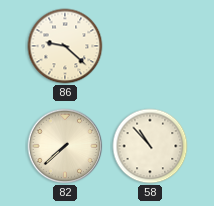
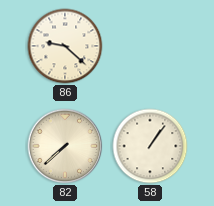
58: 10:53 -> 1:06 (150, 146)
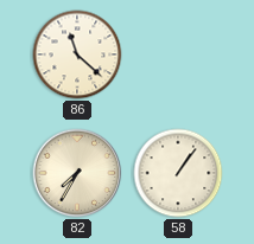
86: 9:22 -> 11:22 (77, 54)
82: 7:38 -> 7:35 (77, 173)
